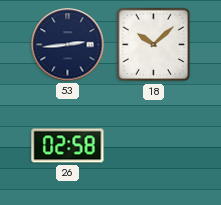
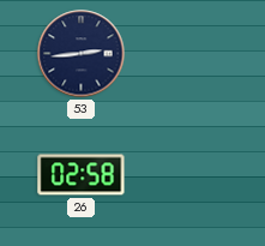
18: 10:08 -> none (154, 45)
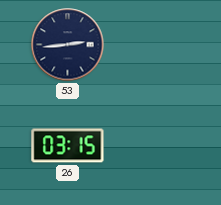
26: 02:58 -> 03:15 (68, 146)
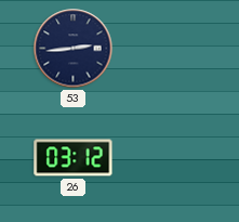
26: 03:15 -> 03:12 (74, 158)
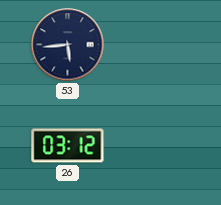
53: 2:44 -> 5:44 (68, 45)
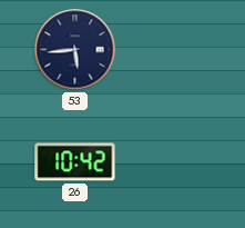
26: 03:12 -> 10:42 (75, 162)
